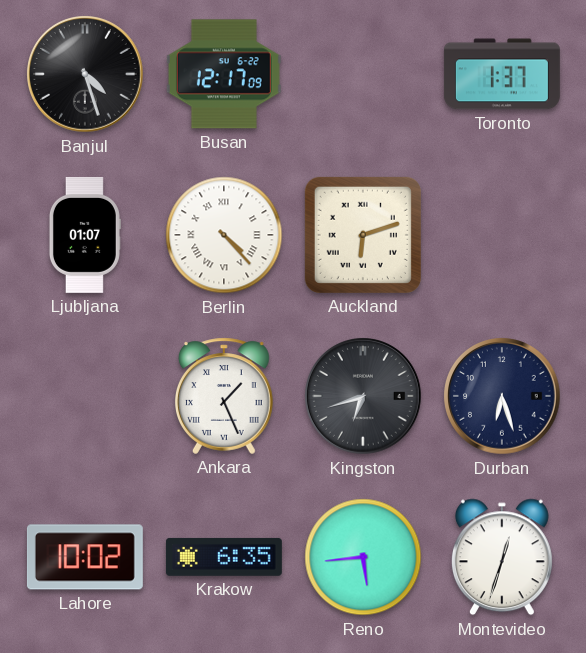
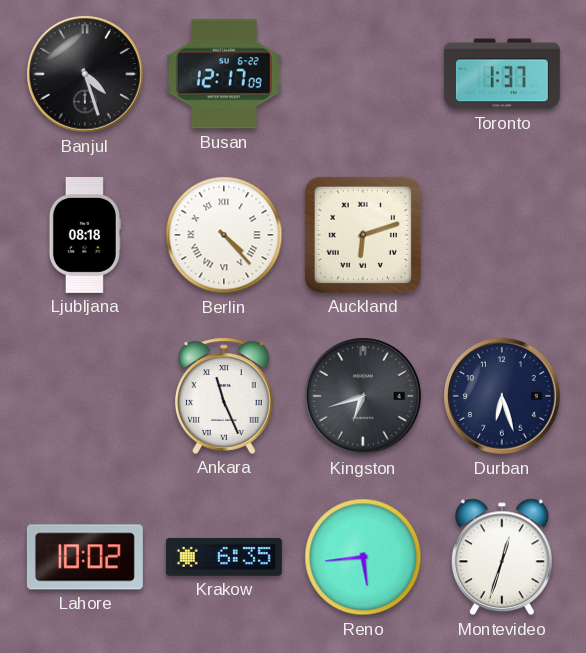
Ljubljana: 01:07 -> 08:18 (84, 235)
Ankara: 1:26 -> 11:26 (225, 396)
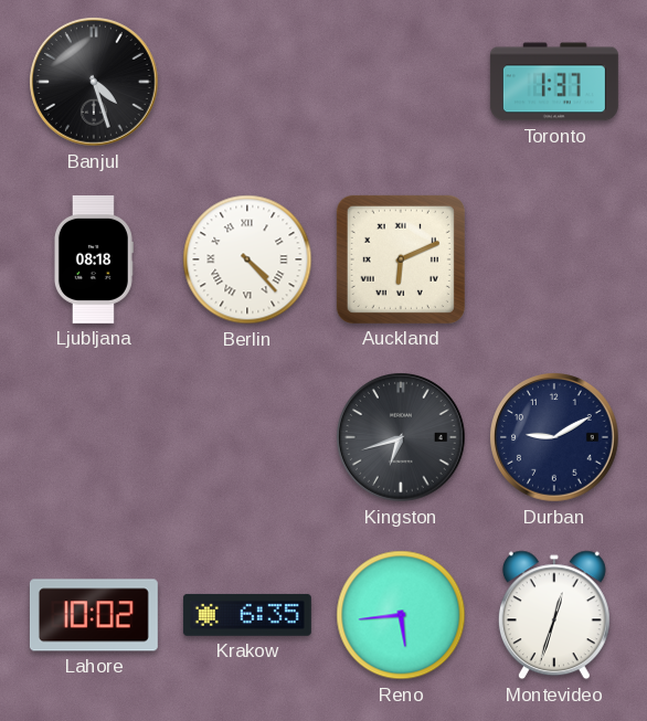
Busan: 12:17 -> none (224, 74)
Auckland: 6:12 -> 6:11 (401, 259)
Ankara: 11:26 -> none (225, 396)
Durban: 6:27 -> 9:10 (555, 438)
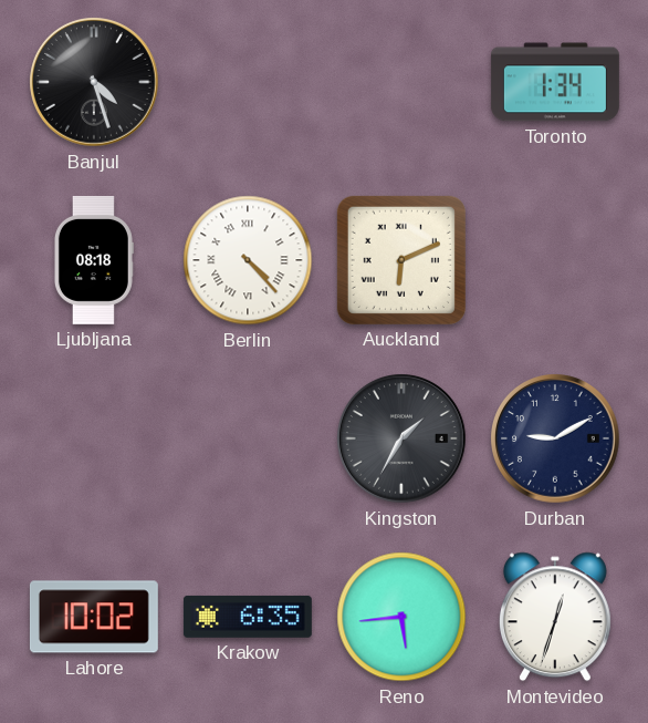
Toronto: 1:37 -> 1:34 (555, 82)
Kingston: 6:42 -> 1:35 (403, 440)
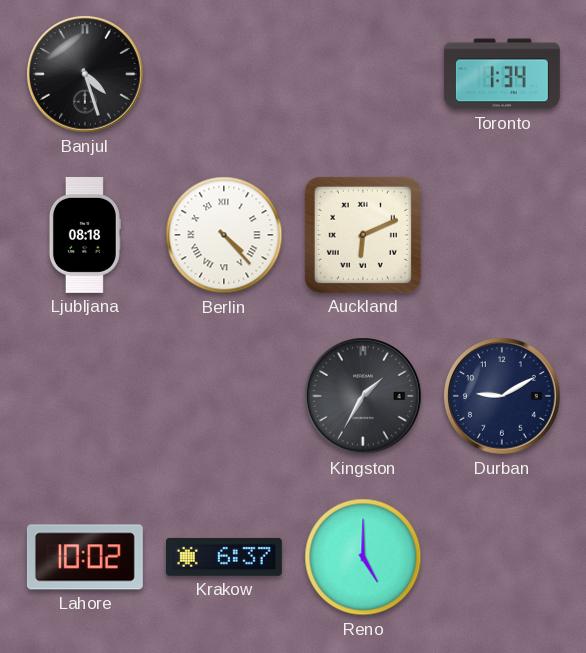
Krakow: 6:35 -> 6:37 (224, 557)
Reno: 5:44 -> 5:00 (363, 557)
Montevideo: 12:33 -> none (555, 617)
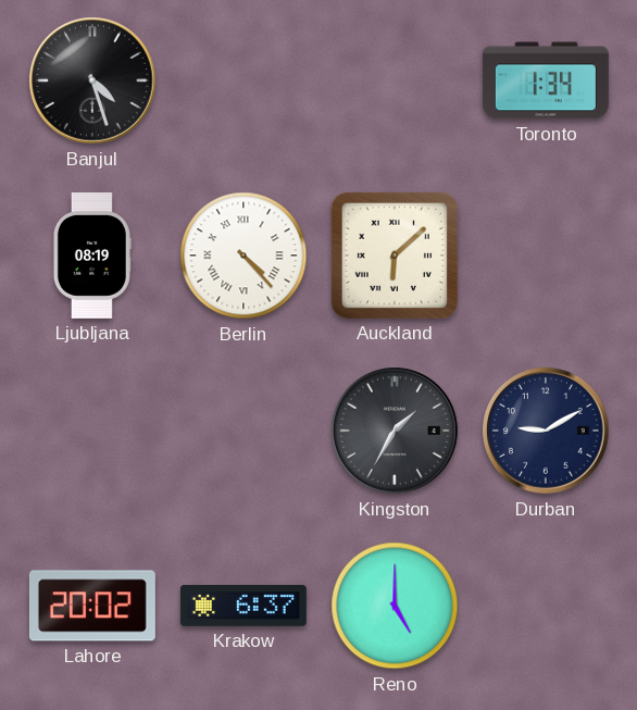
Ljubljana: 08:18 -> 08:19 (91, 256)
Auckland: 6:11 -> 6:08 (395, 256)
Lahore: 10:02 -> 20:02 (92, 606)
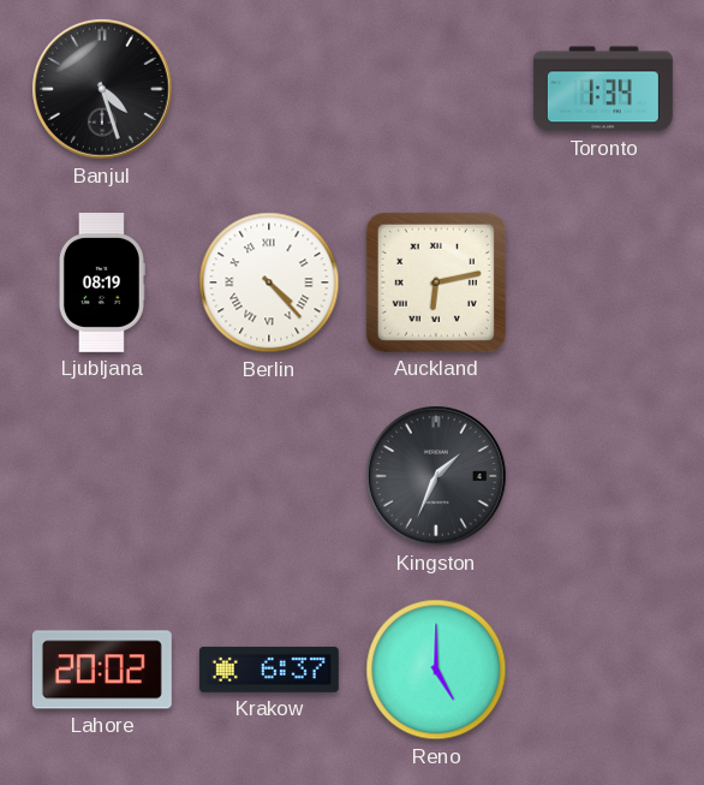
Auckland: 6:08 -> 6:13 (436, 283)
Kingston: 1:35 -> 1:34 (437, 477)
Durban: 9:10 -> none (547, 432)
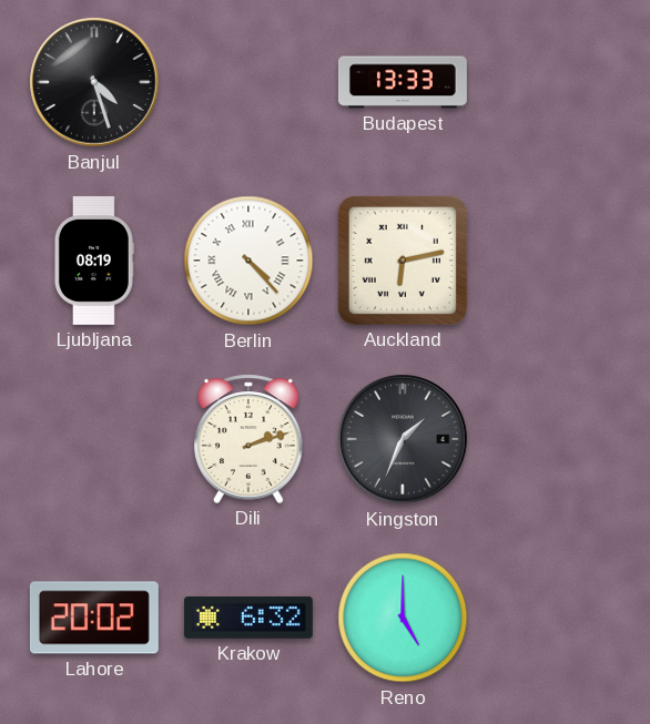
Budapest: none -> 13:33 (403, 82)
Toronto: 1:34 -> none (603, 89)
Dili: none -> 2:12 (250, 439)
Krakow: 6:37 -> 6:32 (248, 618)
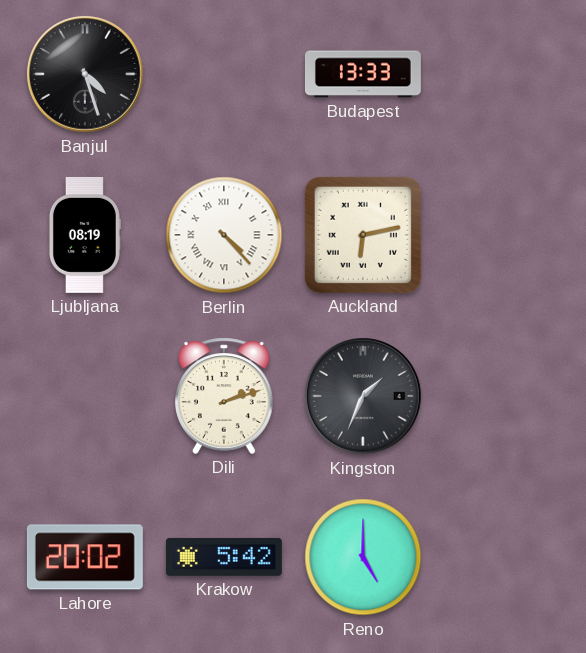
Krakow: 6:32 -> 5:42 (224, 557)
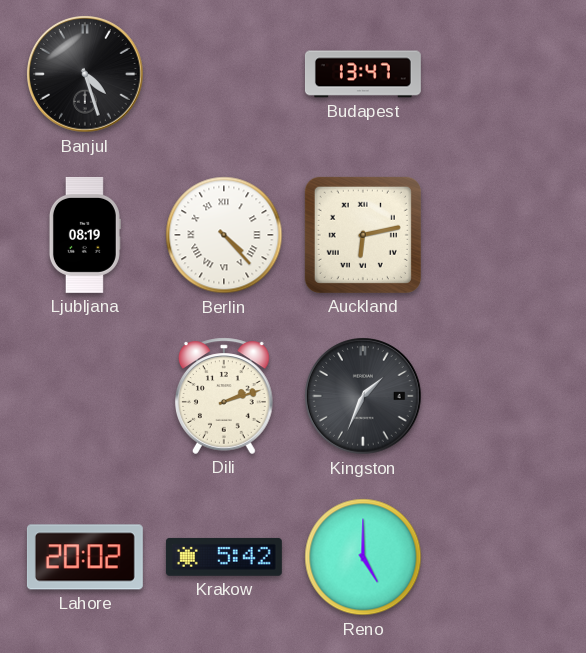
Budapest: 13:33 -> 13:47 (363, 74)
